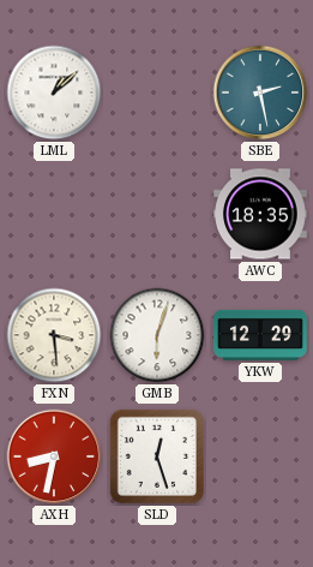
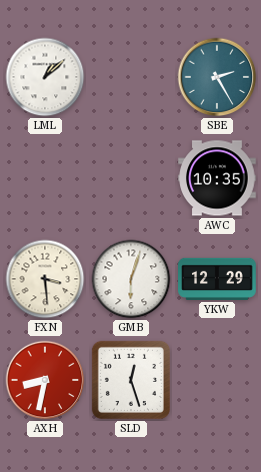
SBE: 2:28 -> 2:25 (217, 77)
AWC: 18:35 -> 10:35 (217, 178)
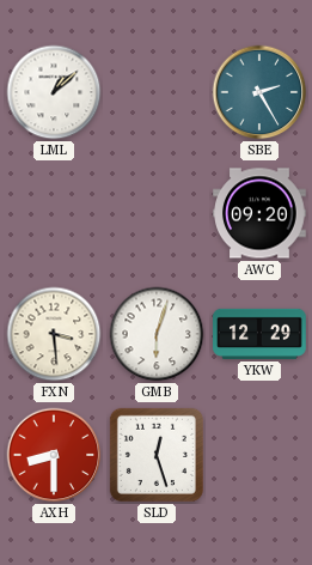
AWC: 10:35 -> 09:20 (259, 213)
AXH: 8:32 -> 8:30 (54, 455)
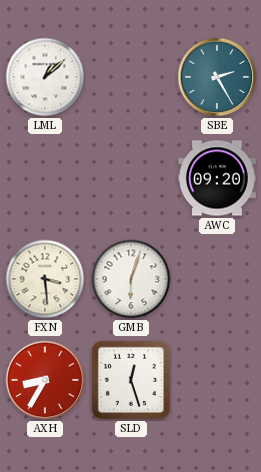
YKW: 12:29 -> none (259, 334)
AXH: 8:30 -> 8:35 (45, 380)
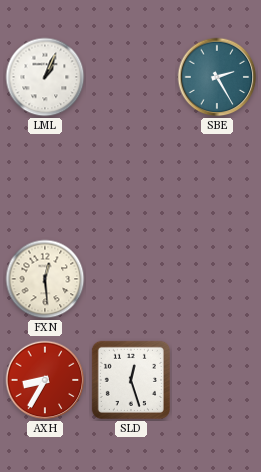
LML: 1:08 -> 1:04 (45, 77)
AWC: 09:20 -> none (217, 178)
FXN: 3:29 -> 12:29 (45, 279)
GMB: 6:03 -> none (131, 279)
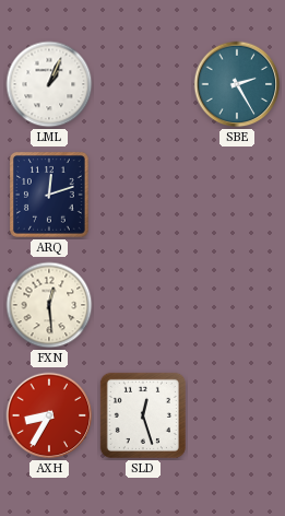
ARQ: none -> 12:12 (50, 196)
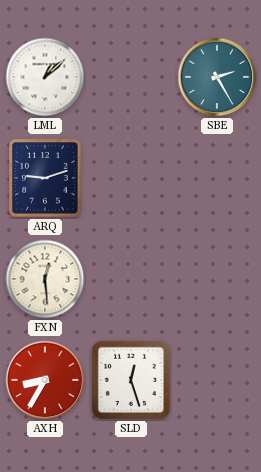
LML: 1:04 -> 1:08 (45, 77)
ARQ: 12:12 -> 9:12 (46, 179)
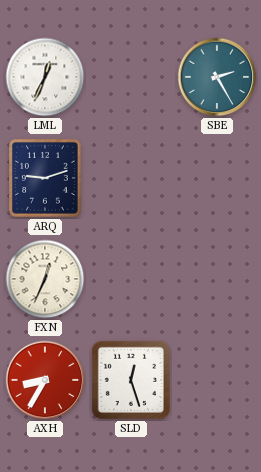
LML: 1:08 -> 12:34 (45, 77)
FXN: 12:29 -> 12:34 (45, 279)
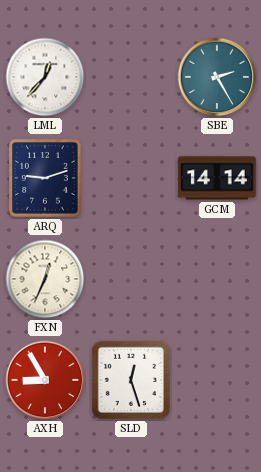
LML: 12:34 -> 12:37 (45, 77)
GCM: none -> 14:14 (218, 178)
AXH: 8:35 -> 8:55 (45, 380)
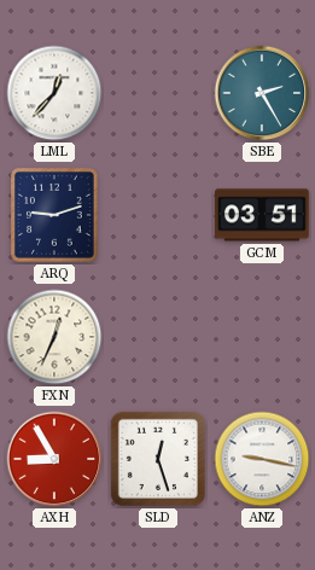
GCM: 14:14 -> 03:51 (263, 215)
ANZ: none -> 9:17 (262, 459)
